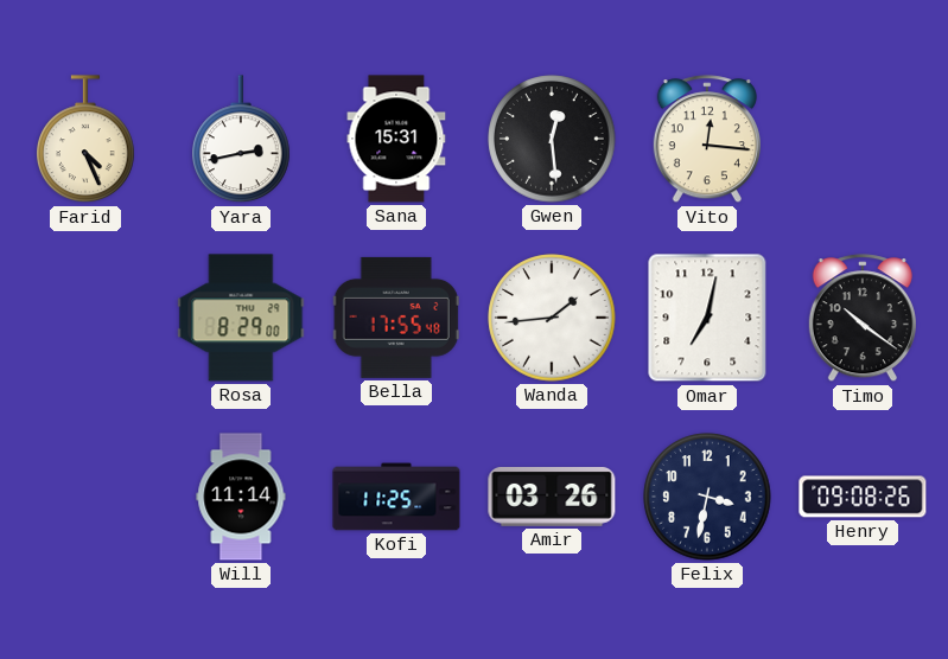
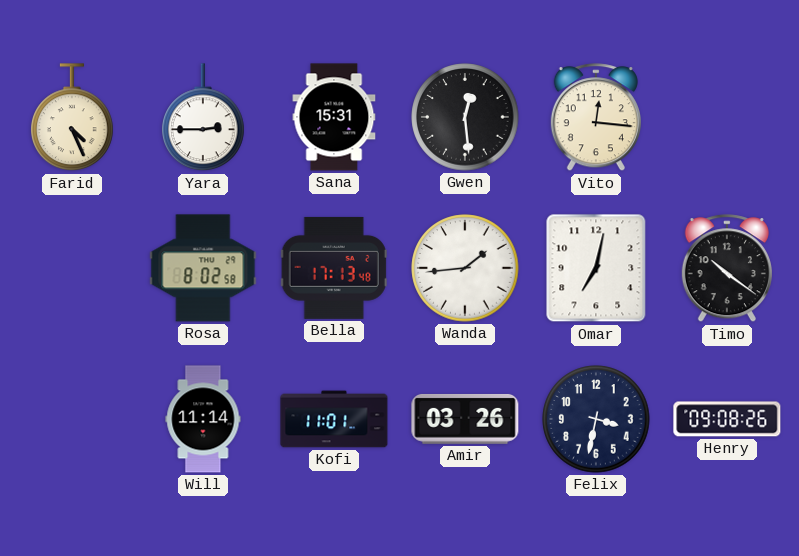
Yara: 2:43 -> 2:45 (204, 118)
Rosa: 8:29 -> 8:02 (203, 268)
Bella: 17:55 -> 17:13 (334, 268)
Kofi: 11:25 -> 11:01 (334, 419)
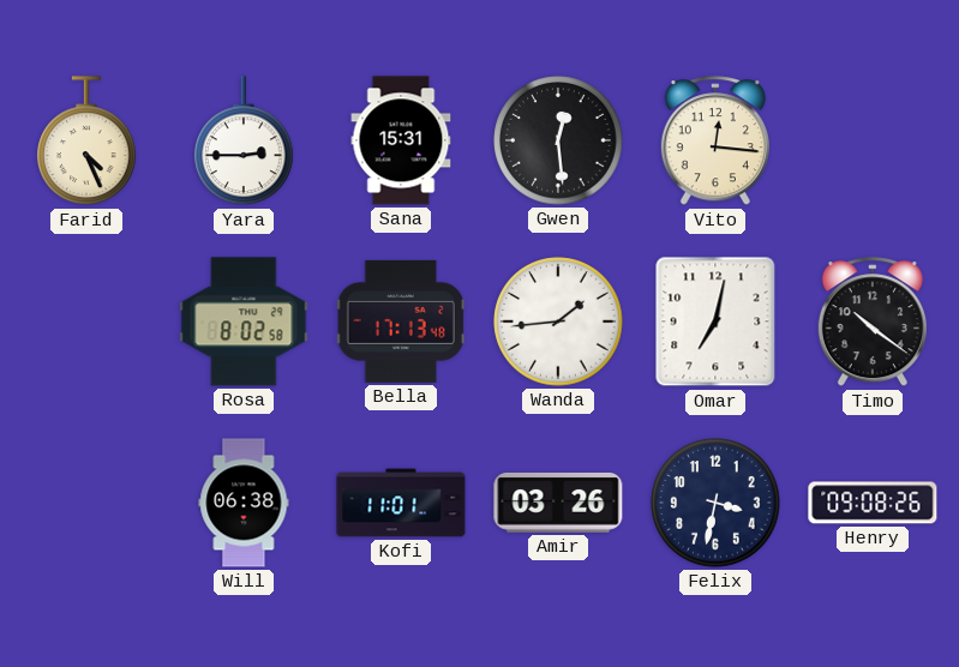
Will: 11:14 -> 06:38 (244, 503)
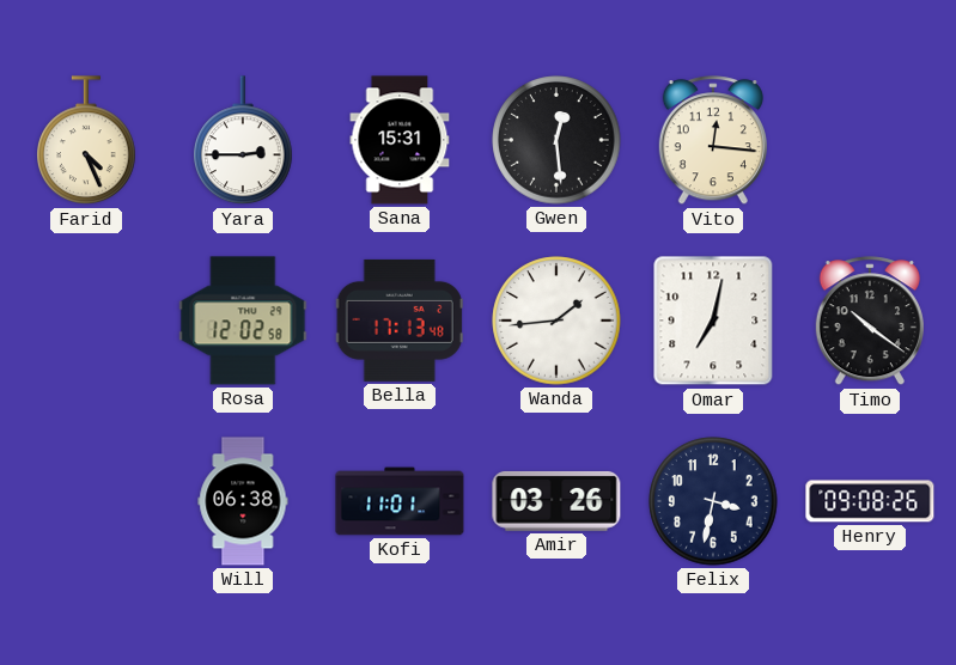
Rosa: 8:02 -> 12:02 (243, 321)
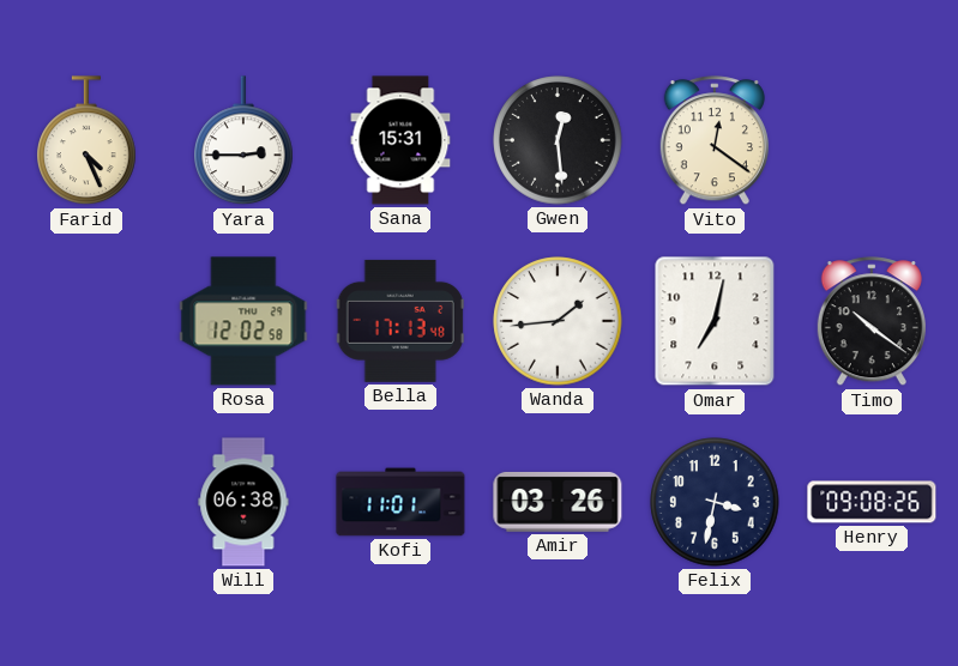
Vito: 12:16 -> 12:21 (715, 141)
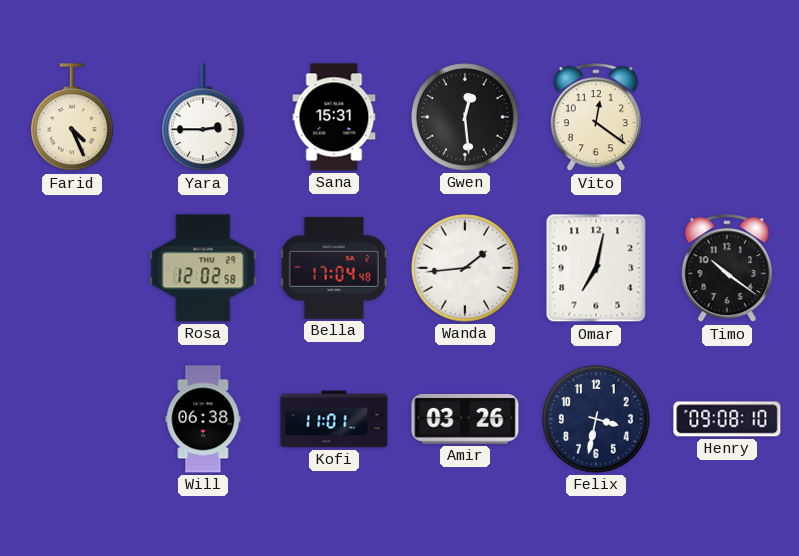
Bella: 17:13 -> 17:04 (334, 268)
Henry: 09:08:26 -> 09:08:10 (727, 419)
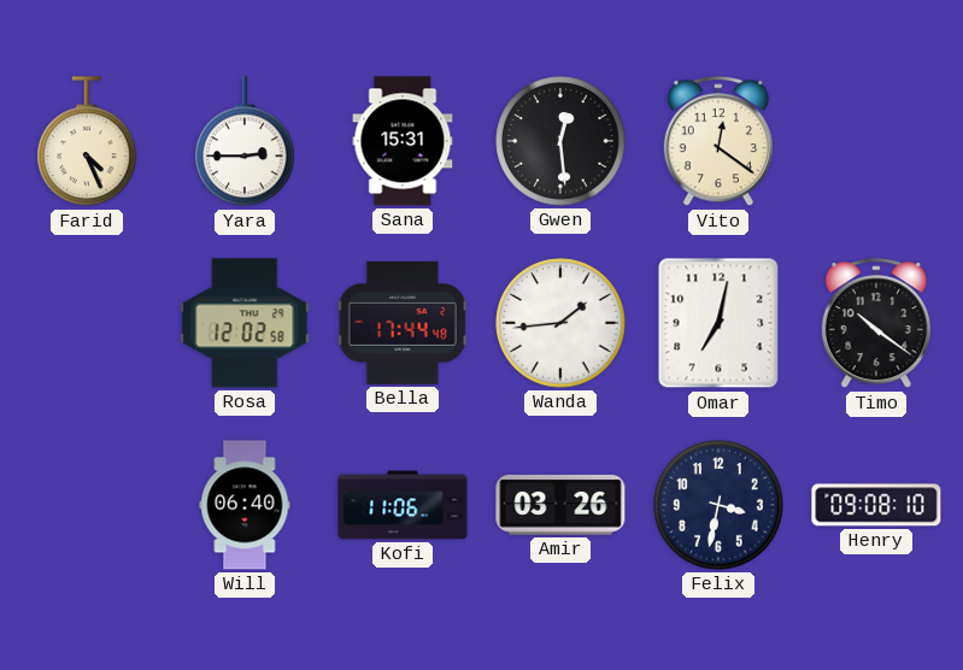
Bella: 17:04 -> 17:44 (403, 323)
Will: 06:38 -> 06:40 (245, 505)
Kofi: 11:01 -> 11:06 (403, 505)
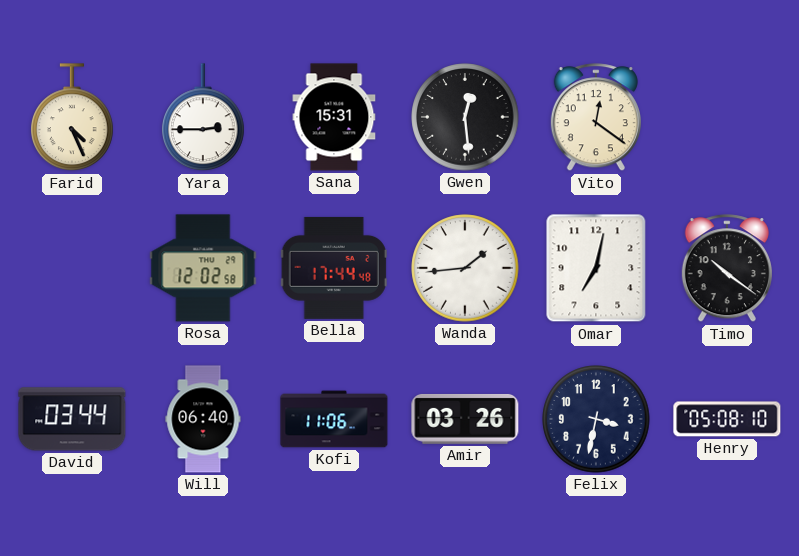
David: none -> 03:44 (72, 419)
Henry: 09:08 -> 05:08 (727, 419)
